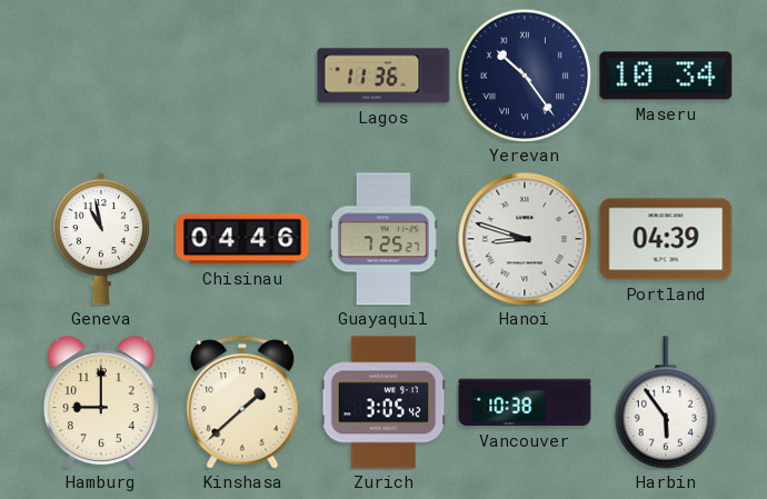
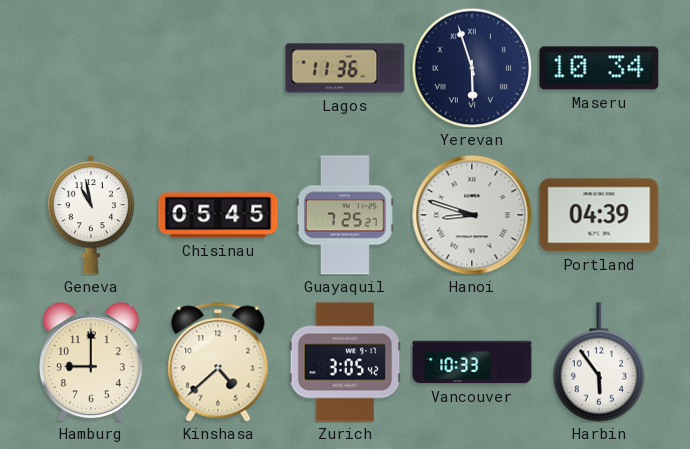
Yerevan: 10:24 -> 5:57 (472, 68)
Chisinau: 04:46 -> 05:45 (218, 215)
Kinshasa: 1:38 -> 4:38 (218, 362)
Vancouver: 10:38 -> 10:33 (472, 362)
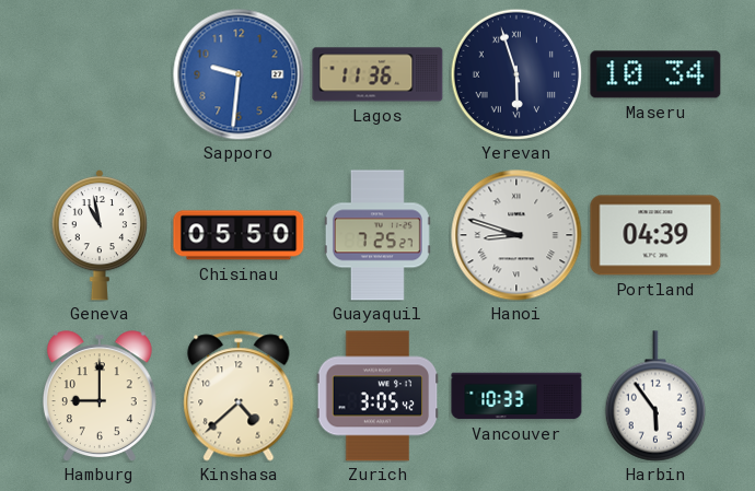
Sapporo: none -> 9:31 (239, 74)
Chisinau: 05:45 -> 05:50 (239, 235)
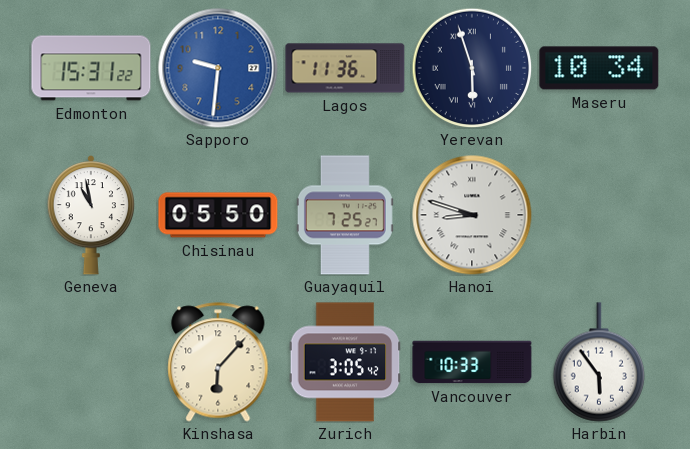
Edmonton: none -> 15:31 (91, 68)
Portland: 04:39 -> none (655, 235)
Hamburg: 9:00 -> none (100, 396)
Kinshasa: 4:38 -> 6:07 (218, 362)
